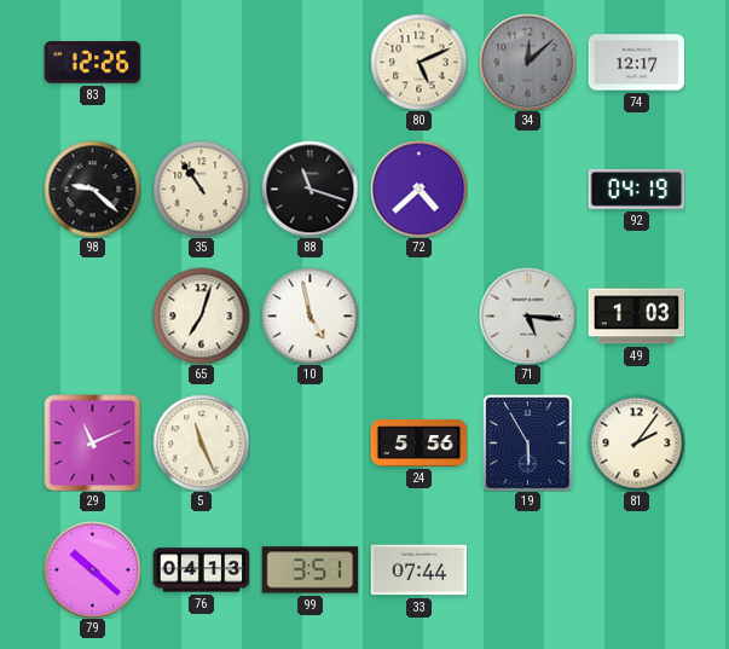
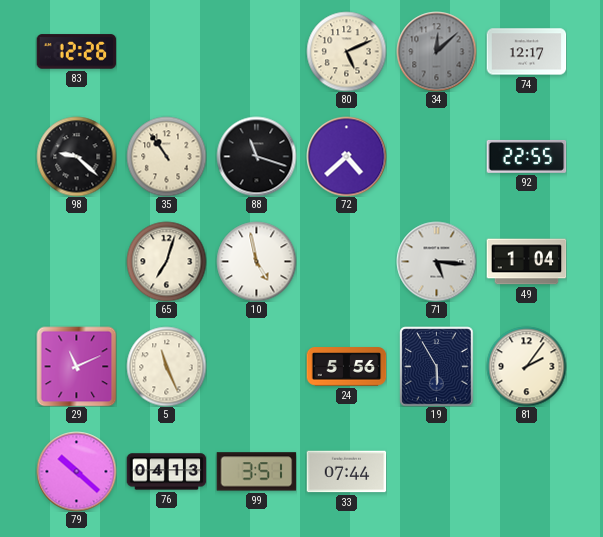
92: 04:19 -> 22:55 (526, 156)
49: 1:03 -> 1:04 (526, 262)
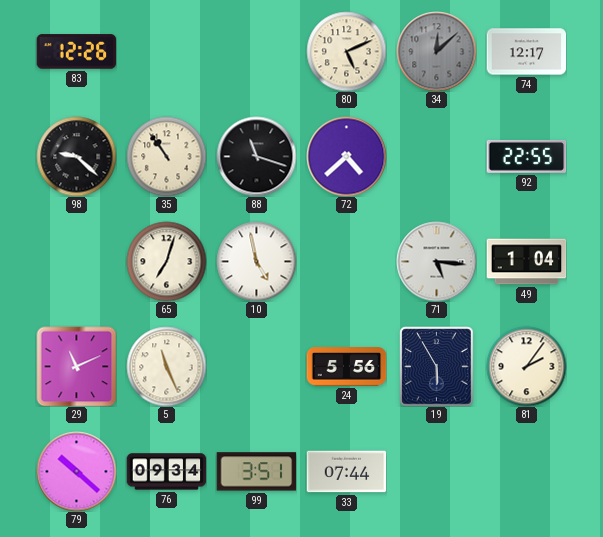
76: 04:13 -> 09:34 (166, 472)
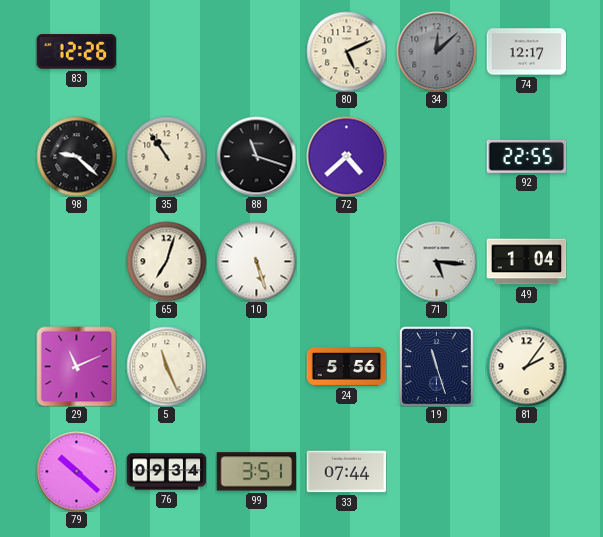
10: 4:58 -> 5:27 (256, 261)
19: 5:55 -> 11:27 (437, 366)
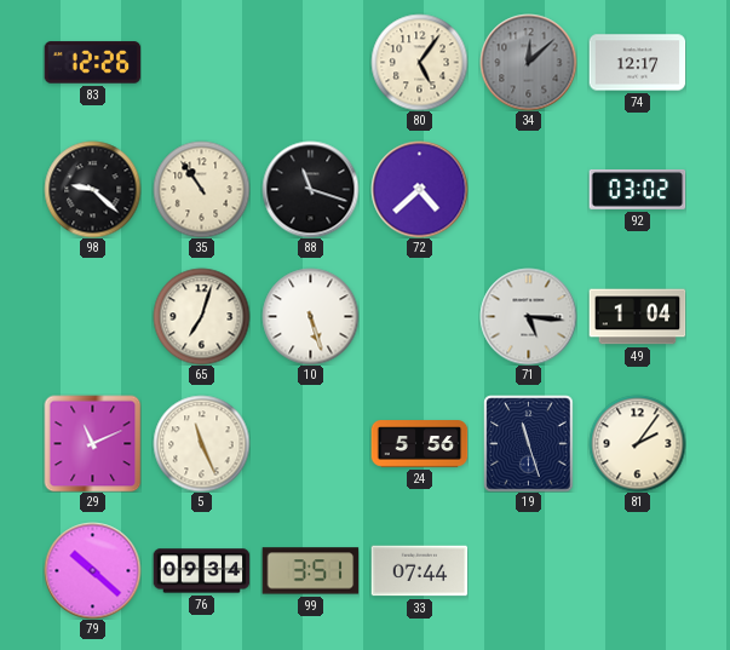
80: 5:11 -> 5:06 (419, 62)
92: 22:55 -> 03:02 (637, 189)
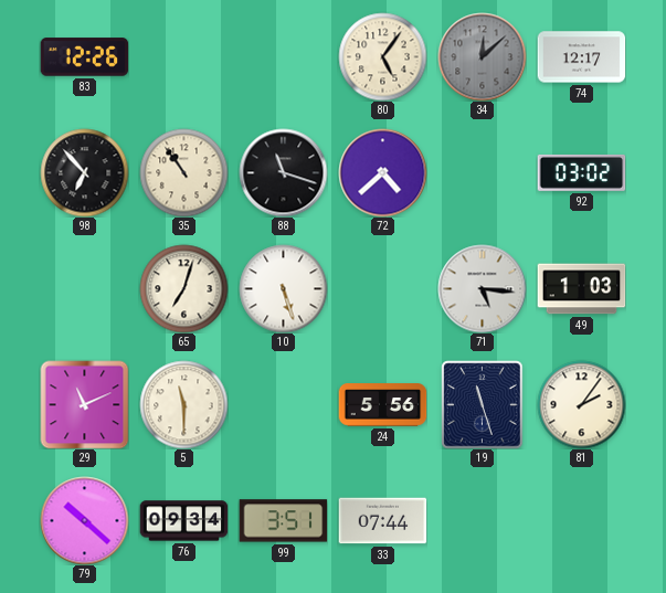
98: 9:22 -> 6:53 (84, 172)
49: 1:04 -> 1:03 (581, 289)
5: 11:26 -> 11:30 (183, 404)
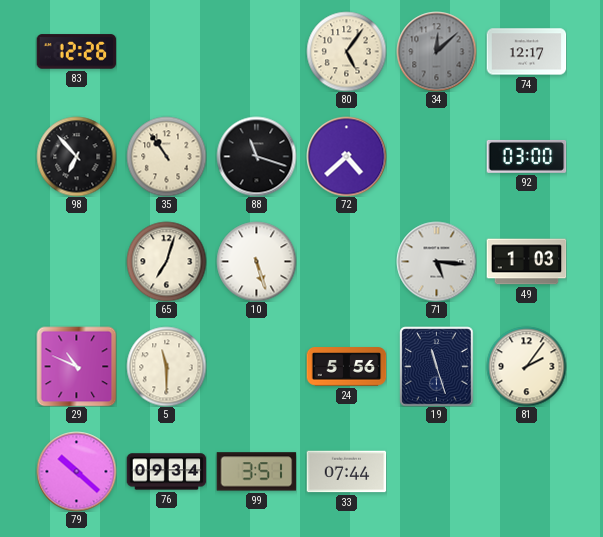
92: 03:02 -> 03:00 (526, 156)
29: 11:11 -> 10:49 (76, 366)
